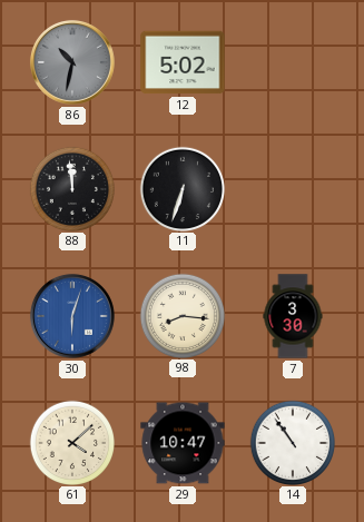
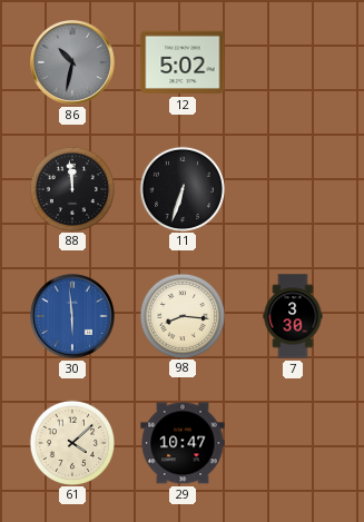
30: 6:03 -> 5:59 (72, 316)
14: 10:54 -> none (292, 442)
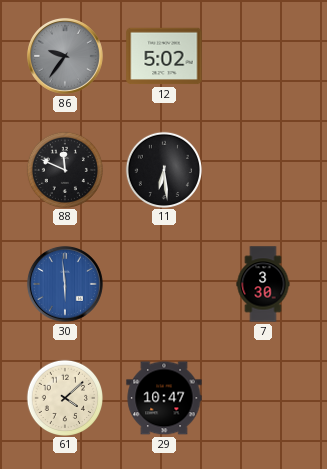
86: 10:32 -> 9:36 (65, 56)
88: 11:59 -> 11:49 (64, 169)
11: 6:33 -> 6:29 (163, 169)
98: 8:16 -> none (181, 315)
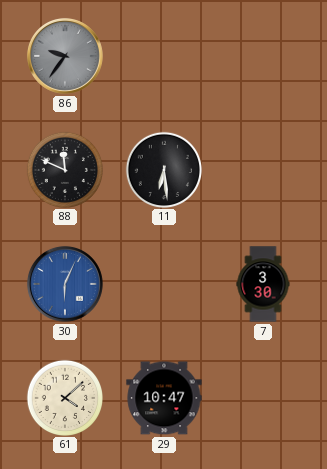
12: 5:02 -> none (164, 56)
30: 5:59 -> 6:04 (65, 284)
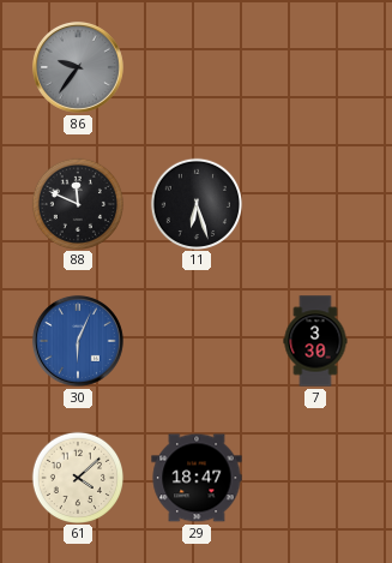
11: 6:29 -> 6:27 (195, 203)
29: 10:47 -> 18:47 (197, 478)
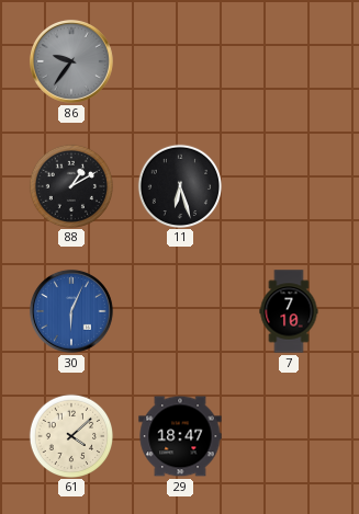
88: 11:49 -> 1:10 (70, 185)
7: 3:30 -> 7:10 (289, 311)
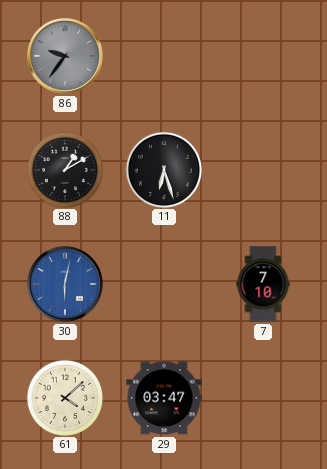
30: 6:04 -> 6:02 (65, 284)
29: 18:47 -> 03:47 (164, 398)
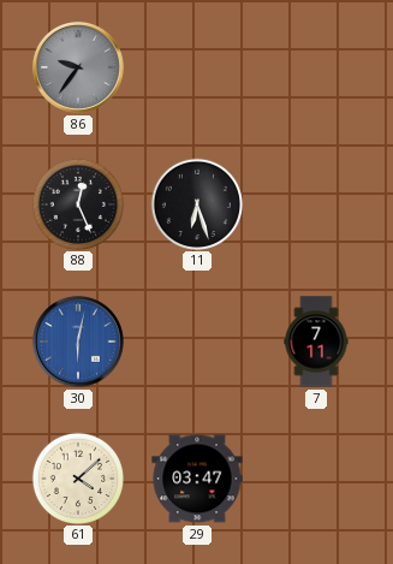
88: 1:10 -> 12:26 (77, 203)
7: 7:10 -> 7:11 (316, 342)
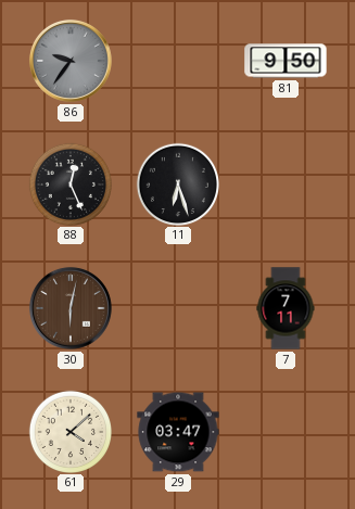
81: none -> 9:50 (286, 61)
30 dial: blue -> brown (71, 308)
